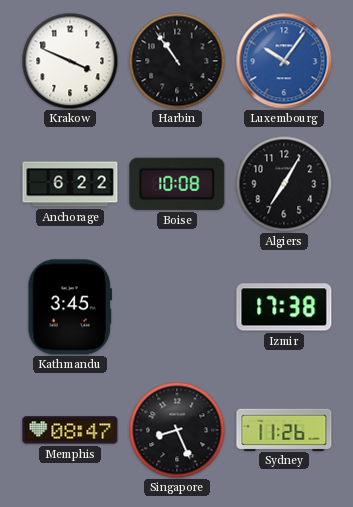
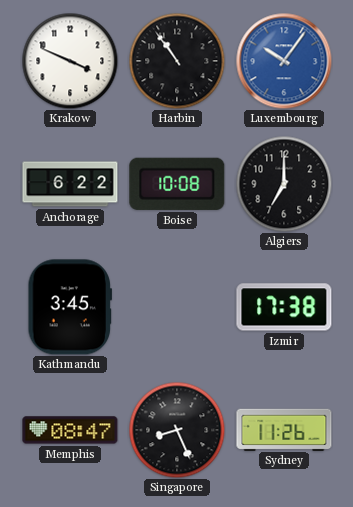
Algiers: 7:05 -> 7:00 (284, 184)
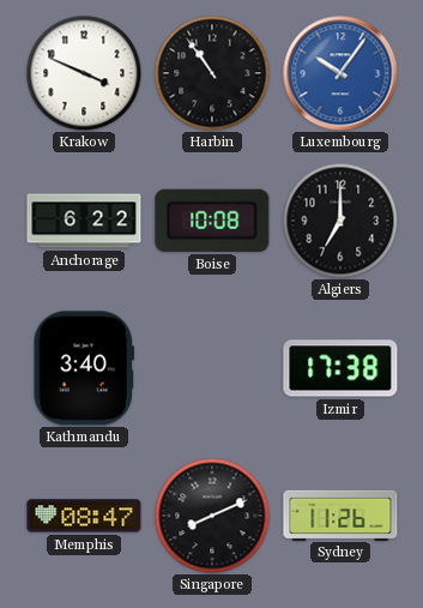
Kathmandu: 3:45 -> 3:40 (83, 368)
Singapore: 8:26 -> 8:11 (212, 516)
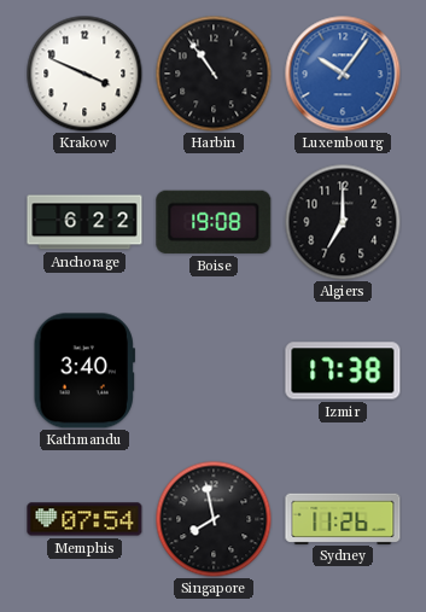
Boise: 10:08 -> 19:08 (214, 222)
Memphis: 08:47 -> 07:54 (84, 519)
Singapore: 8:11 -> 7:58 (214, 519)
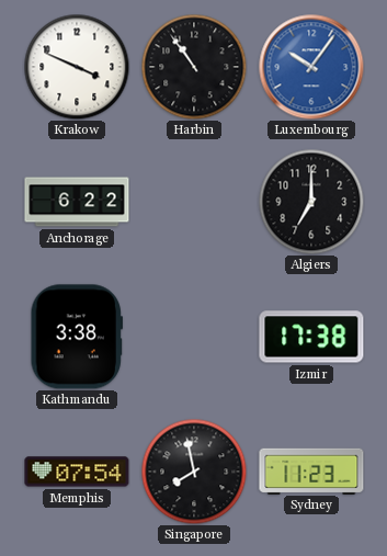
Boise: 19:08 -> none (214, 222)
Kathmandu: 3:40 -> 3:38 (76, 337)
Sydney: 11:26 -> 11:23 (311, 470)
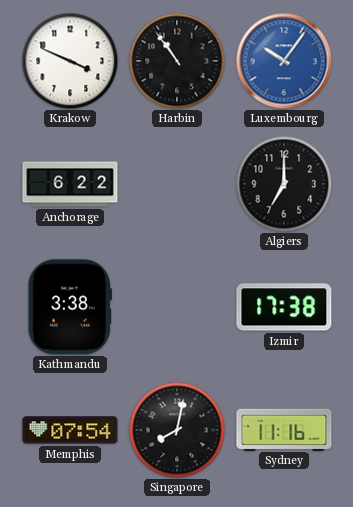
Singapore: 7:58 -> 8:02 (177, 430)
Sydney: 11:23 -> 11:16 (284, 429)
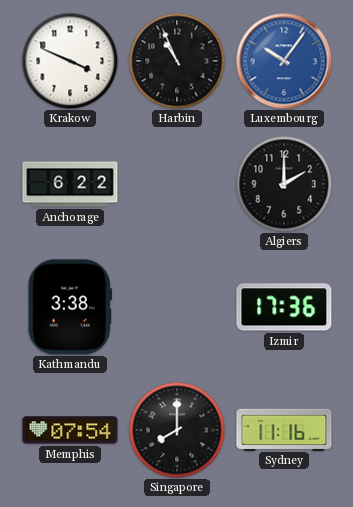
Harbin: 10:54 -> 10:56 (177, 61)
Algiers: 7:00 -> 2:00 (284, 184)
Izmir: 17:38 -> 17:36 (284, 307)
Singapore: 8:02 -> 8:00 (177, 430)
